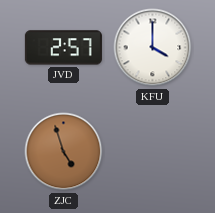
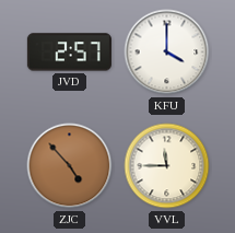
ZJC: 4:57 -> 4:53 (70, 166)
VVL: none -> 11:45 (167, 166)
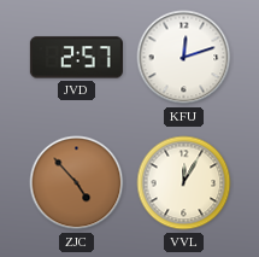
KFU: 4:00 -> 12:12 (184, 58)
VVL: 11:45 -> 12:05 (184, 183)
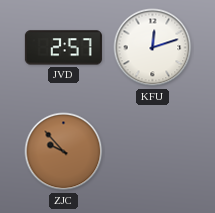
ZJC: 4:53 -> 9:53 (64, 152)
VVL: 12:05 -> none (184, 183)
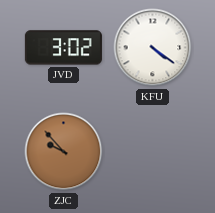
JVD: 2:57 -> 3:02 (63, 48)
KFU: 12:12 -> 4:21 (153, 48)
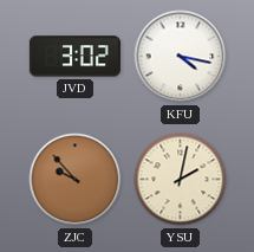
KFU: 4:21 -> 4:17 (181, 57)
YSU: none -> 2:02 (181, 180)
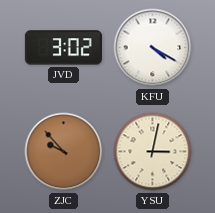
KFU: 4:17 -> 4:20 (153, 48)
YSU: 2:02 -> 3:02 (153, 152)
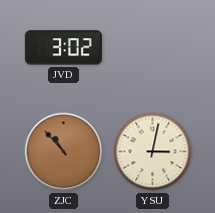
KFU: 4:20 -> none (153, 48)
ZJC: 9:53 -> 10:53 (64, 152)
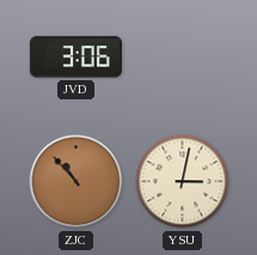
JVD: 3:02 -> 3:06 (75, 57)
